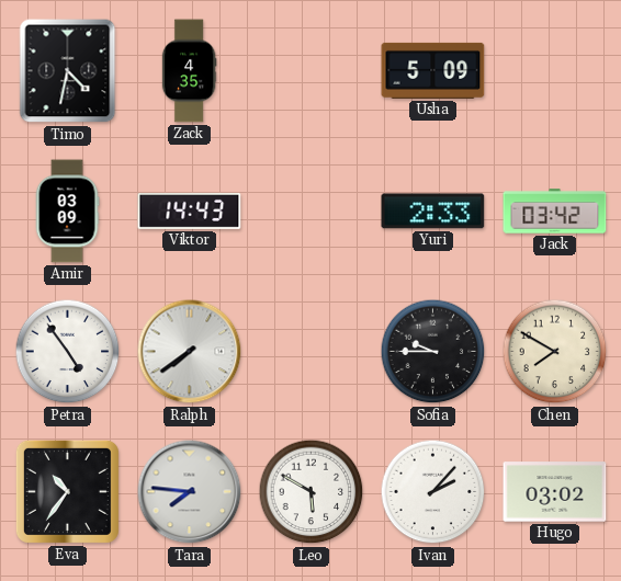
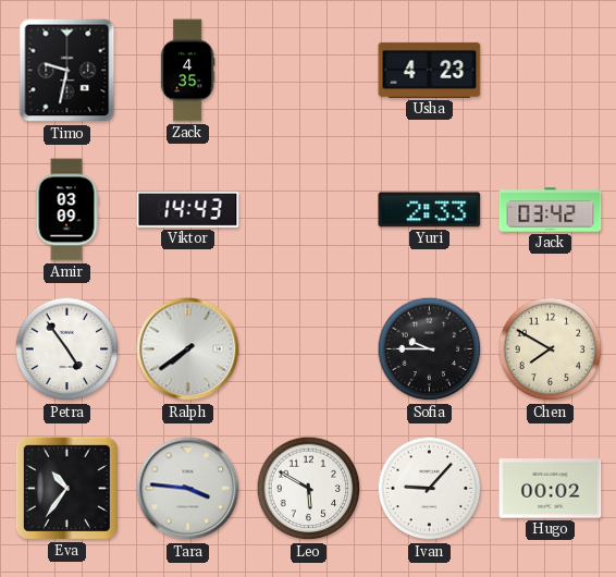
Timo: 4:32 -> 9:32 (67, 71)
Usha: 5:09 -> 4:23 (430, 70)
Tara: 7:46 -> 3:46 (188, 489)
Ivan: 2:07 -> 9:07 (430, 489)
Hugo: 03:02 -> 00:02 (551, 489)
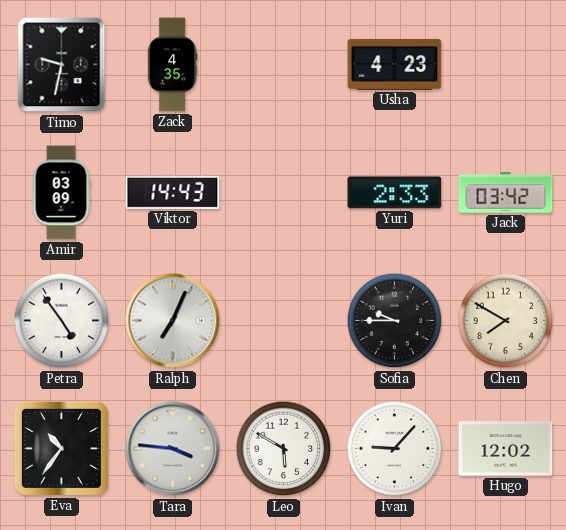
Ralph: 7:39 -> 7:04 (173, 321)
Hugo: 00:02 -> 12:02 (506, 449)
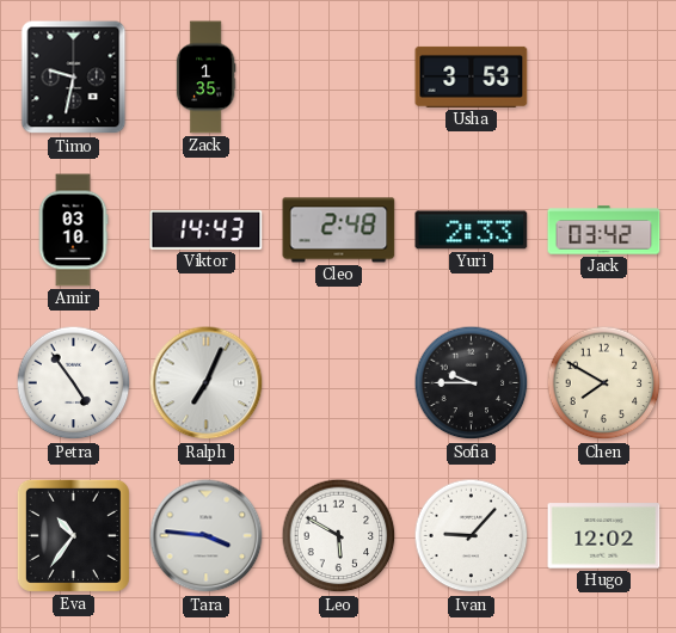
Zack: 4:35 -> 1:35 (205, 78)
Usha: 4:23 -> 3:53 (472, 76)
Amir: 03:09 -> 03:10 (73, 231)
Cleo: none -> 2:48 (339, 231)
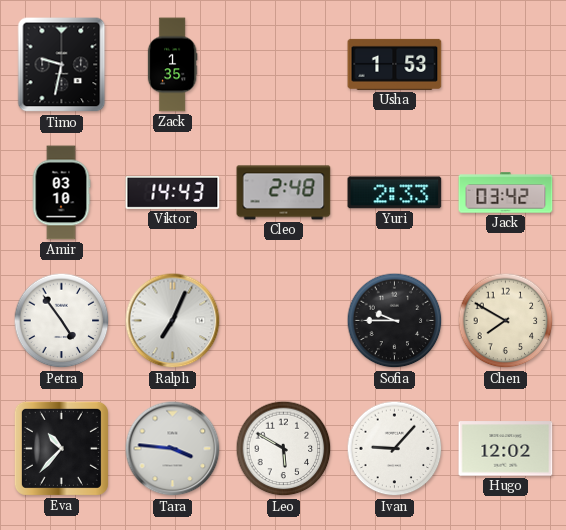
Usha: 3:53 -> 1:53 (395, 64)
Eva: 10:36 -> 10:37 (61, 448)
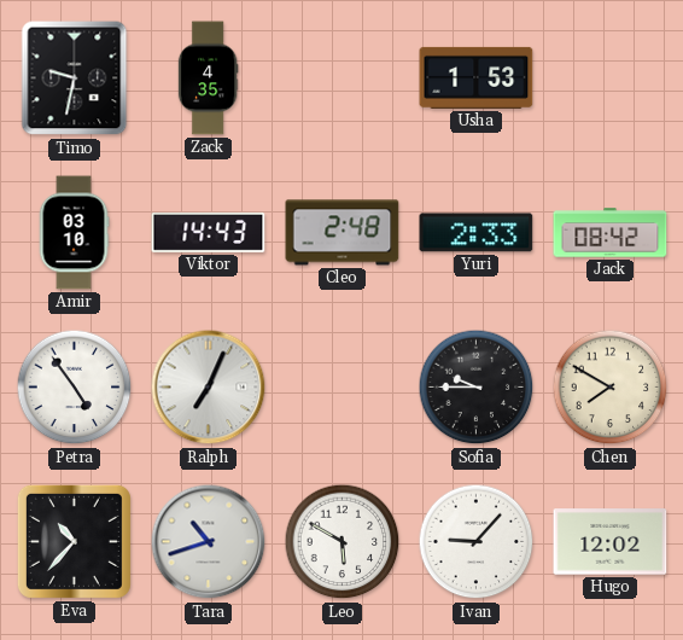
Zack: 1:35 -> 4:35 (208, 78)
Jack: 03:42 -> 08:42 (611, 233)
Tara: 3:46 -> 10:42 (209, 542)
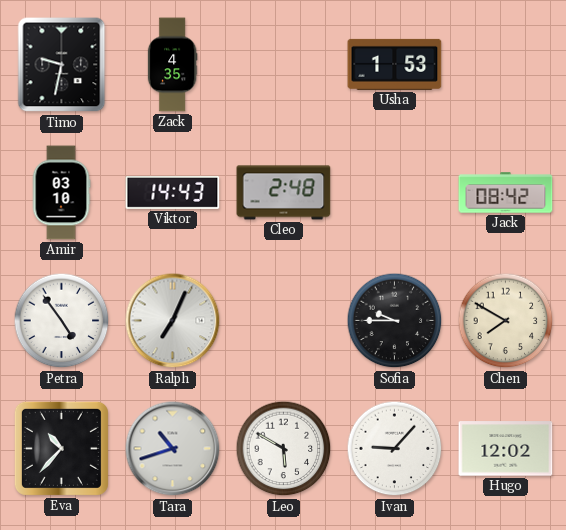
Yuri: 2:33 -> none (477, 233)
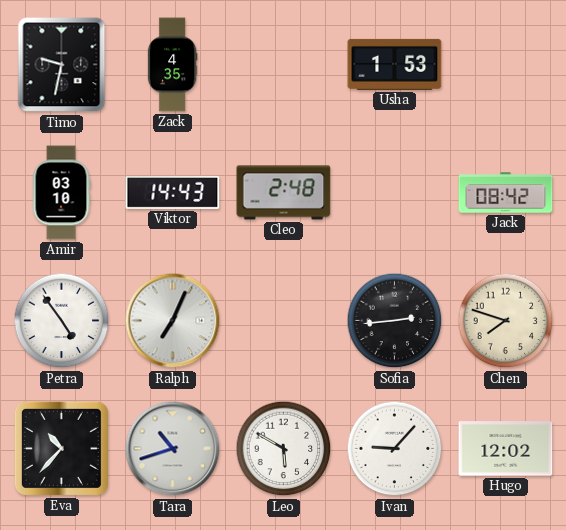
Sofia: 9:45 -> 2:44 (395, 321)
Chen: 7:50 -> 7:48 (506, 321)
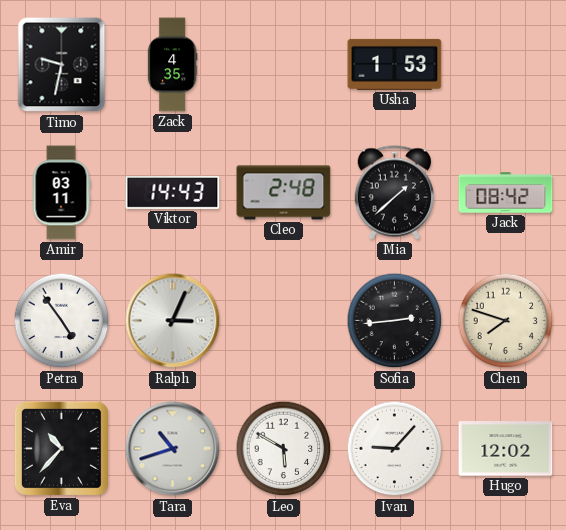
Amir: 03:10 -> 03:11 (61, 193)
Mia: none -> 1:38 (394, 193)
Ralph: 7:04 -> 3:04 (173, 321)
